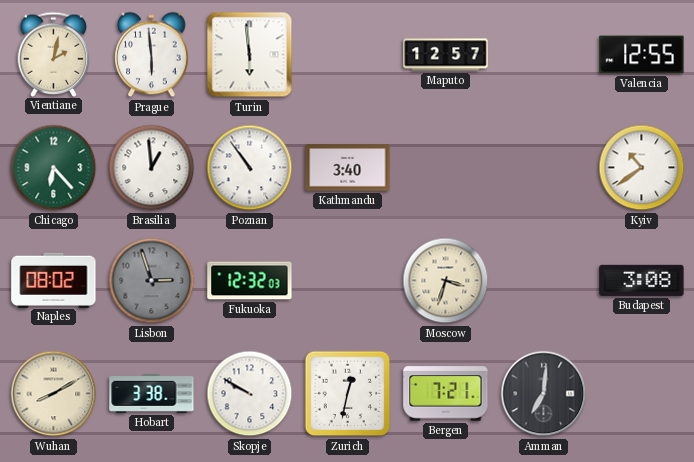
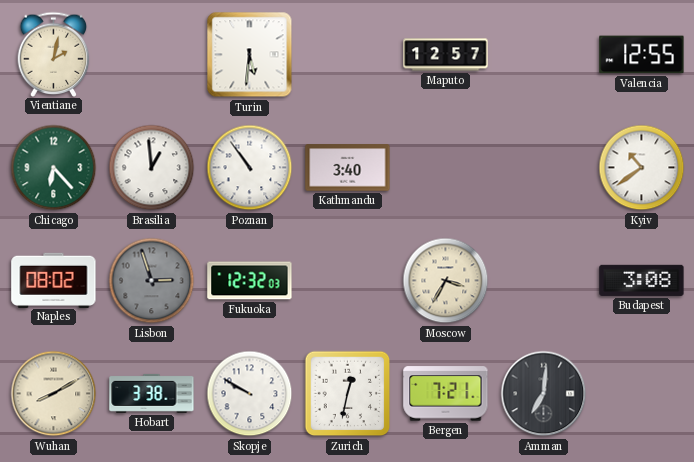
Prague: 5:59 -> none (152, 55)
Turin: 5:59 -> 5:31 (250, 55)
Moscow: 3:33 -> 3:35 (446, 281)
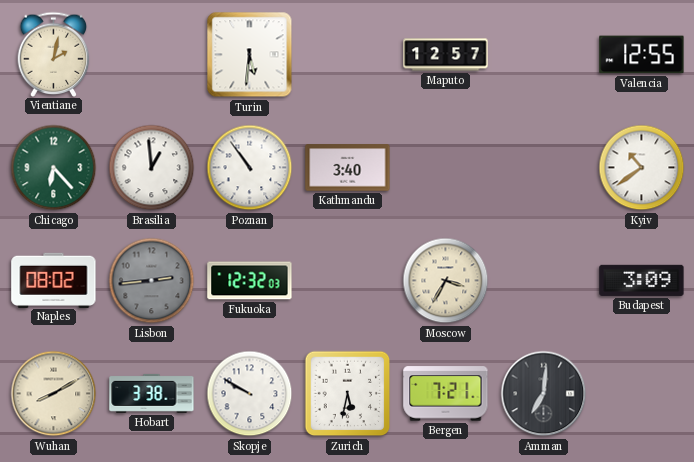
Lisbon: 2:57 -> 2:44 (152, 281)
Budapest: 3:08 -> 3:09 (642, 280)
Zurich: 12:32 -> 5:32 (348, 394)
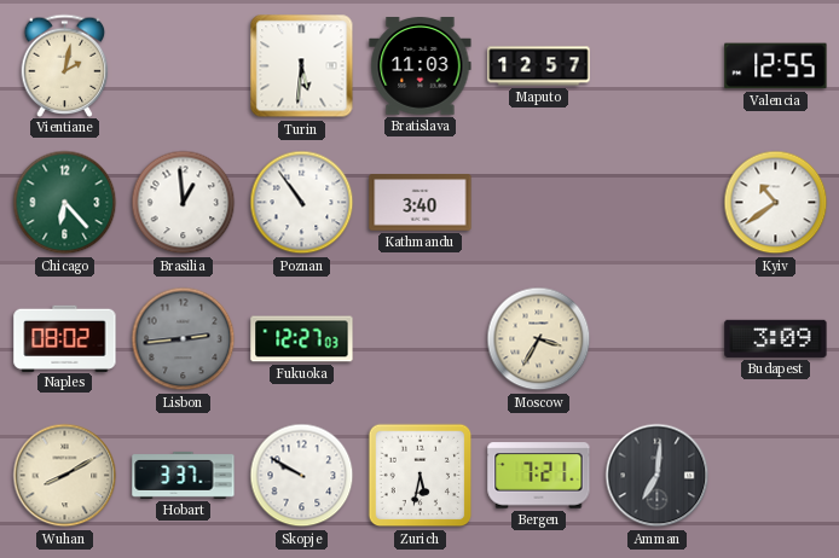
Bratislava: none -> 11:03 (421, 66)
Fukuoka: 12:32 -> 12:27 (302, 339)
Hobart: 3:38 -> 3:37 (184, 475)
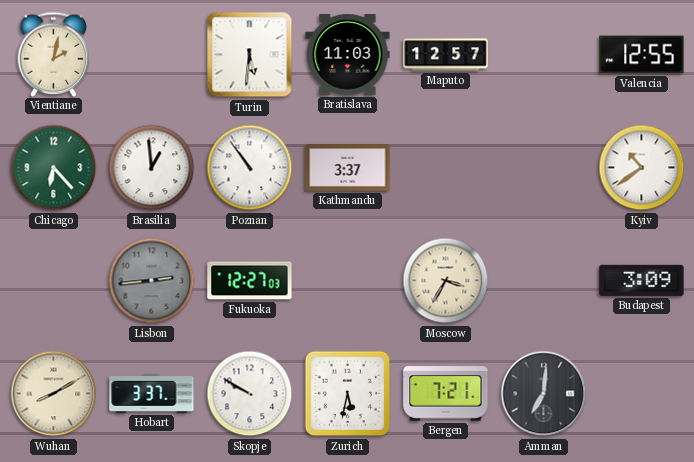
Kathmandu: 3:40 -> 3:37 (348, 168)
Naples: 08:02 -> none (65, 338)
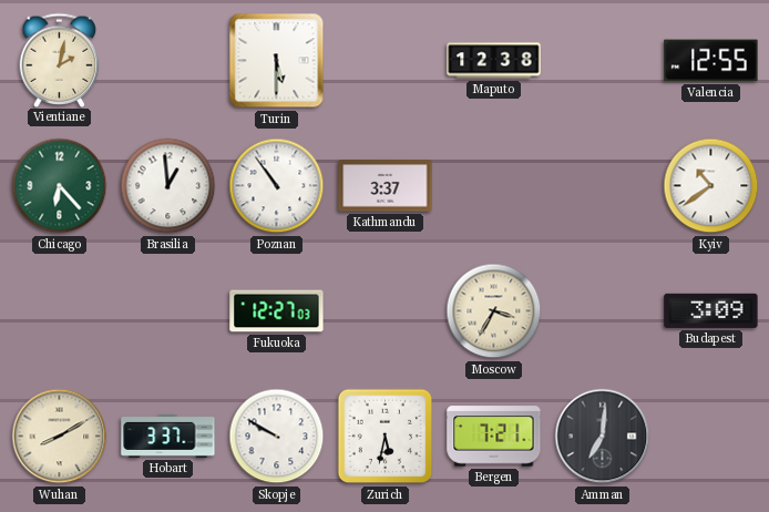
Turin: 5:31 -> 5:30 (277, 61)
Bratislava: 11:03 -> none (348, 55)
Maputo: 12:57 -> 12:38 (494, 61)
Lisbon: 2:44 -> none (152, 281)
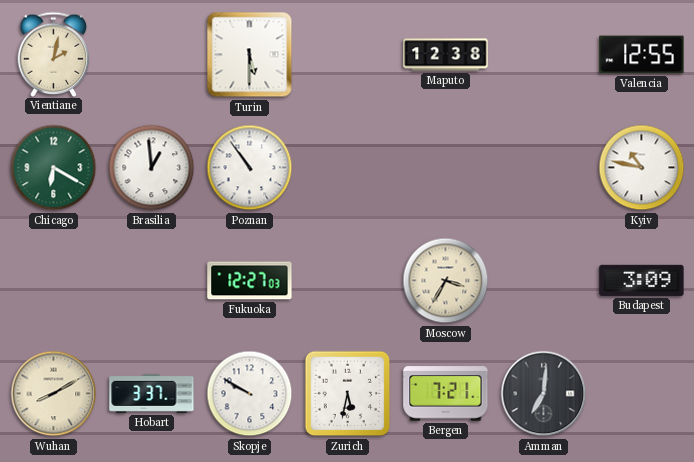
Chicago: 6:23 -> 6:20 (54, 168)
Kathmandu: 3:37 -> none (386, 186)
Kyiv: 10:39 -> 10:47 (642, 168)
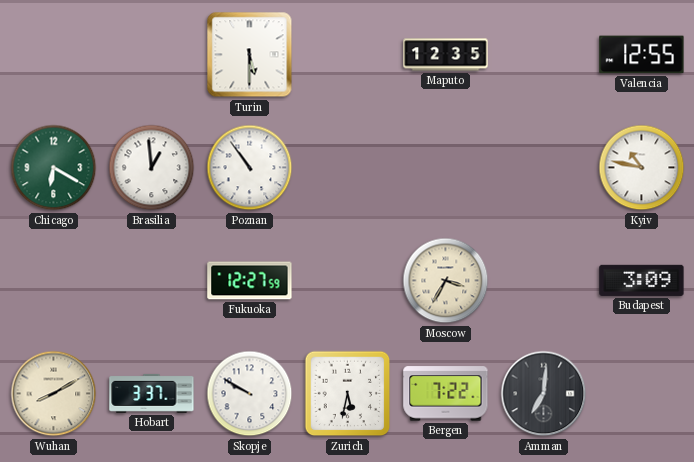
Vientiane: 2:02 -> none (54, 54)
Maputo: 12:38 -> 12:35 (446, 55)
Fukuoka: 12:27:03 -> 12:27:59 (250, 281)
Bergen: 7:21 -> 7:22 (446, 394)
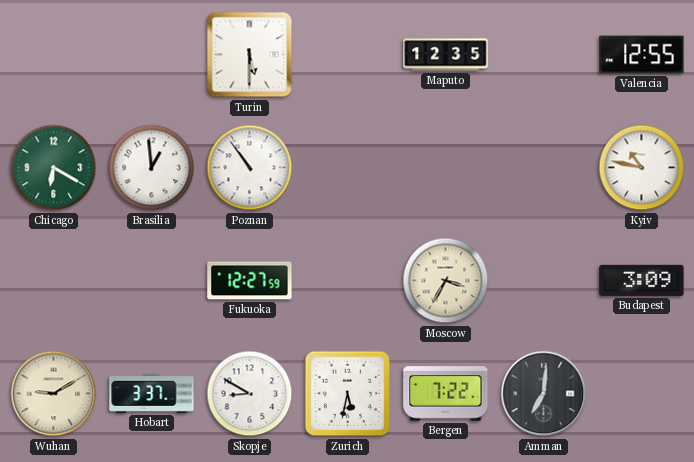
Wuhan: 8:10 -> 9:10 (54, 394)
Skopje: 9:50 -> 8:50 (250, 394)
